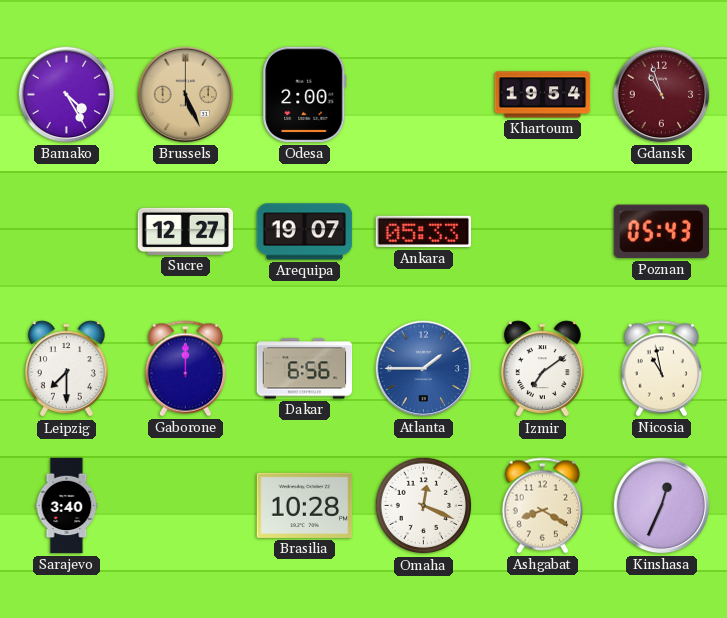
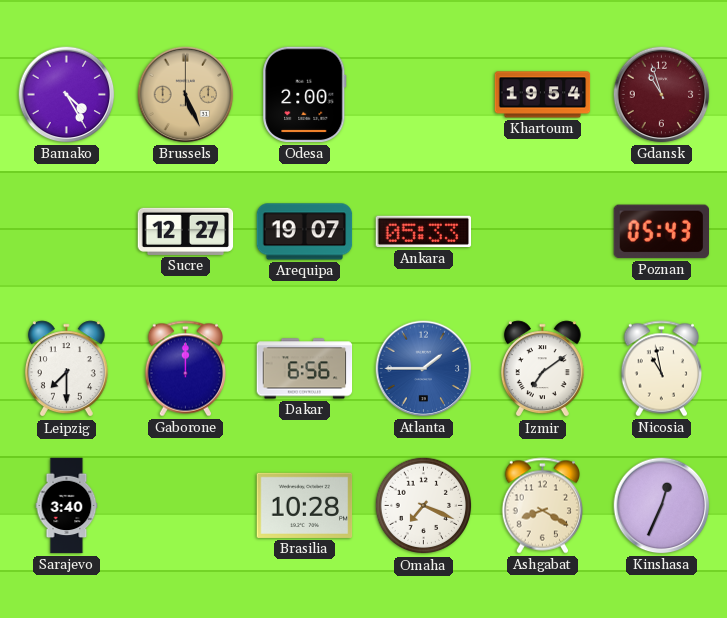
Omaha: 12:19 -> 7:19 (424, 506)
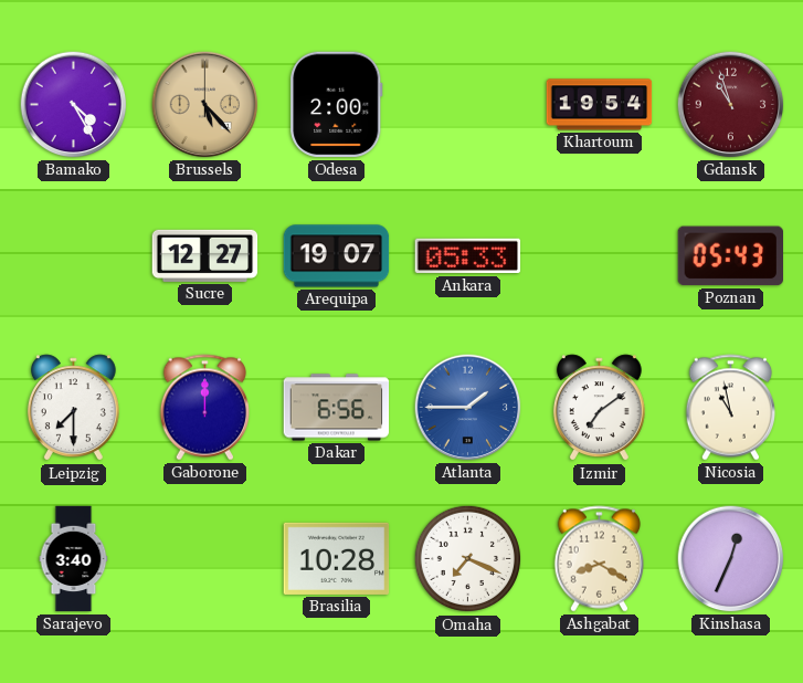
Brussels: 5:26 -> 5:23 (205, 105)
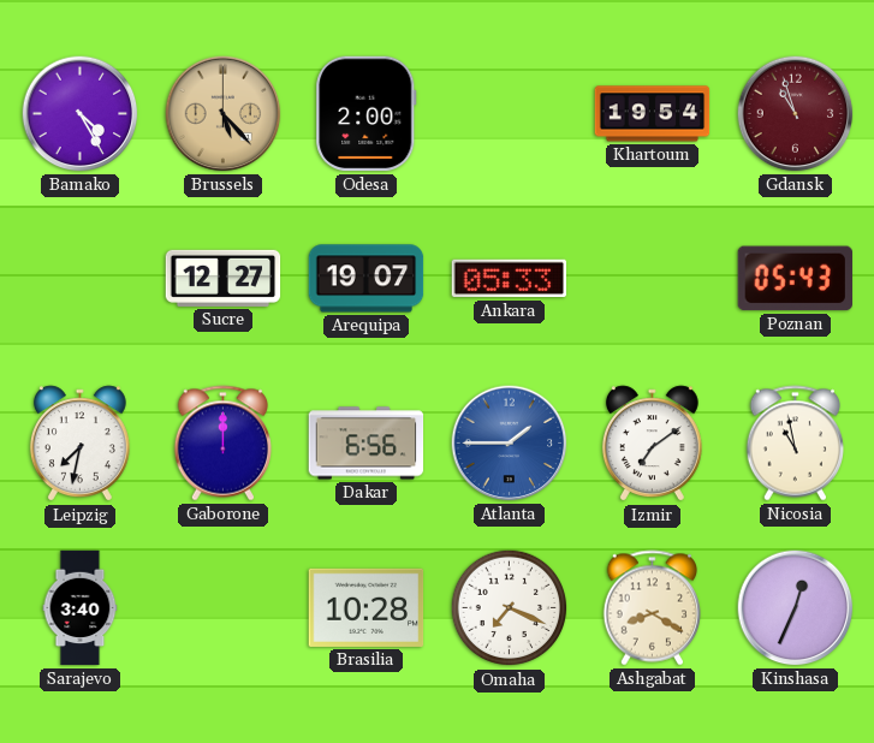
Leipzig: 7:30 -> 7:32 (79, 444)
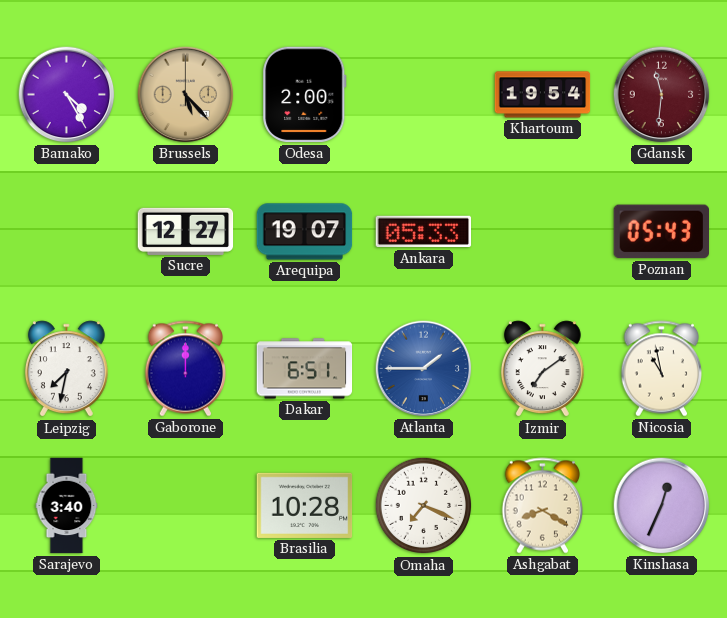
Gdansk: 10:57 -> 11:31 (662, 95)
Dakar: 6:56 -> 6:51 (305, 369)
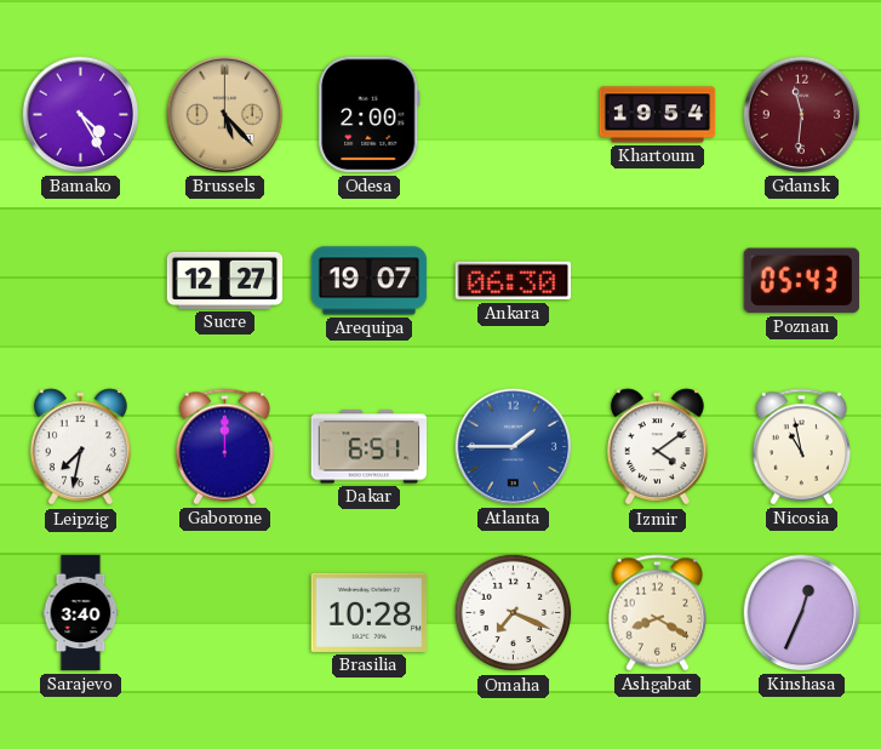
Ankara: 05:33 -> 06:30 (514, 281)
Izmir: 7:09 -> 4:09 (657, 447)
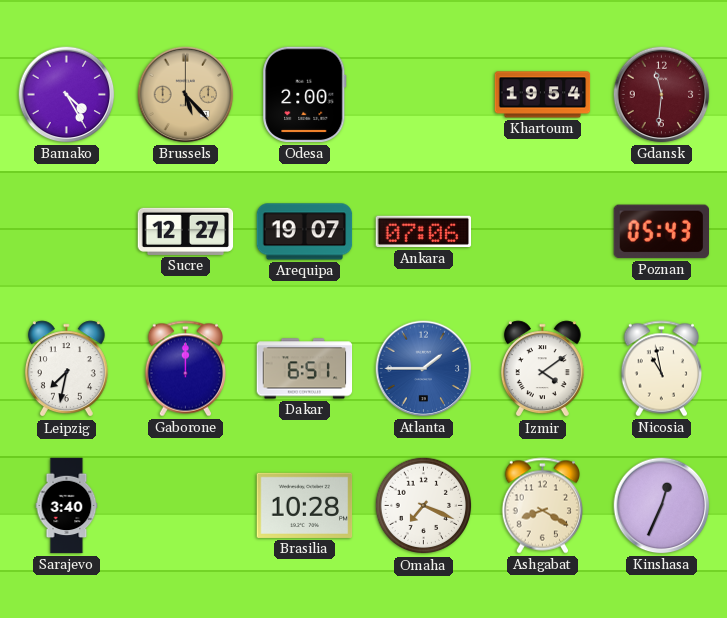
Ankara: 06:30 -> 07:06 (424, 232)
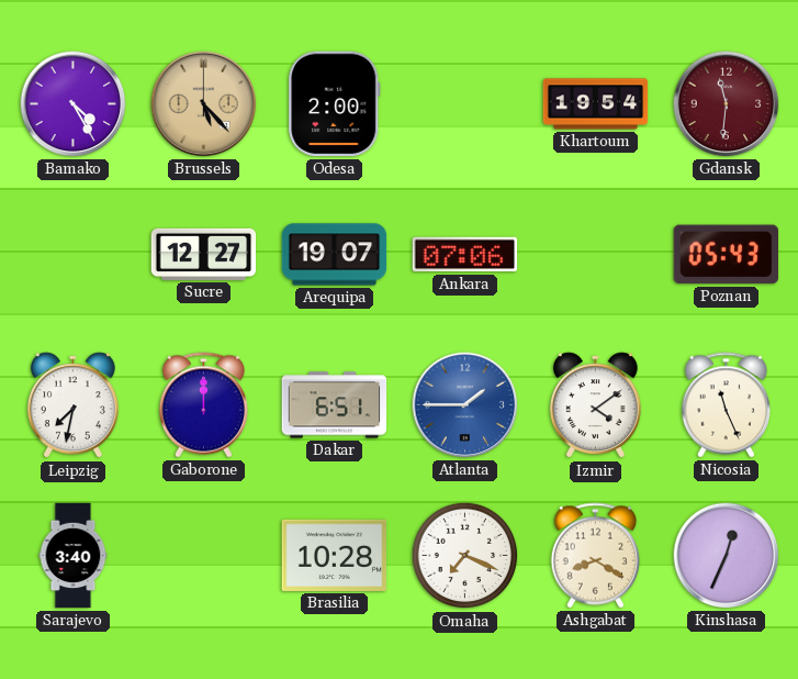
Nicosia: 10:58 -> 11:26 (727, 405)
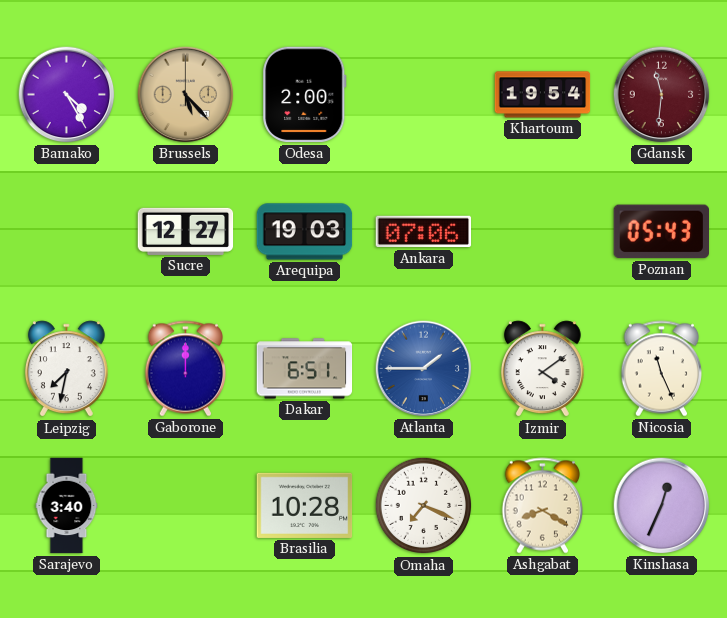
Arequipa: 19:07 -> 19:03 (305, 232)
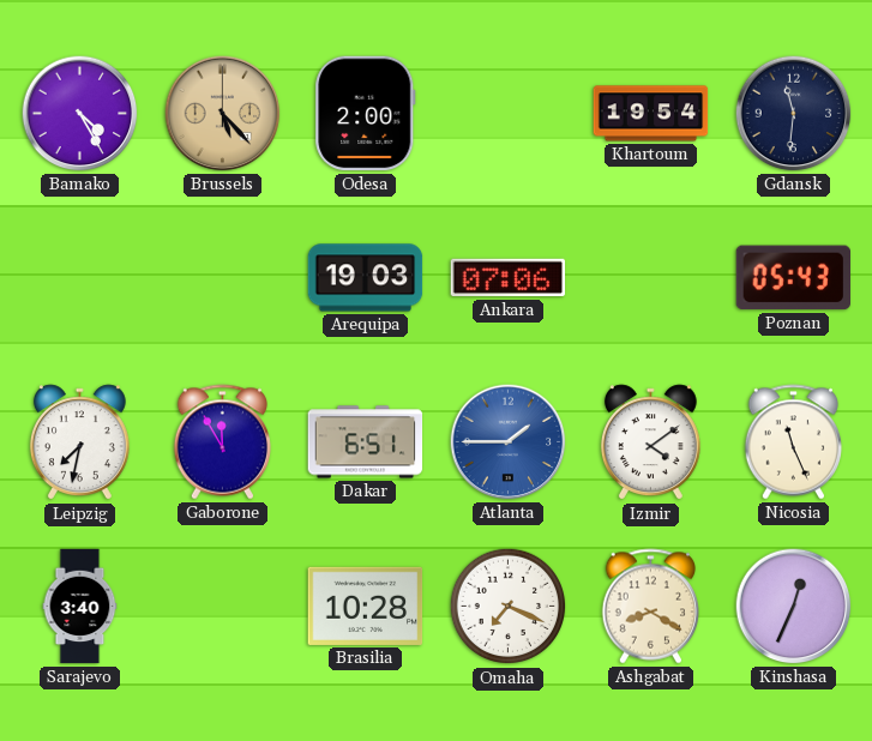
Gdansk dial: burgundy -> navy (794, 114)
Sucre: 12:27 -> none (186, 231)
Gaborone: 12:00 -> 11:55 (223, 442)
